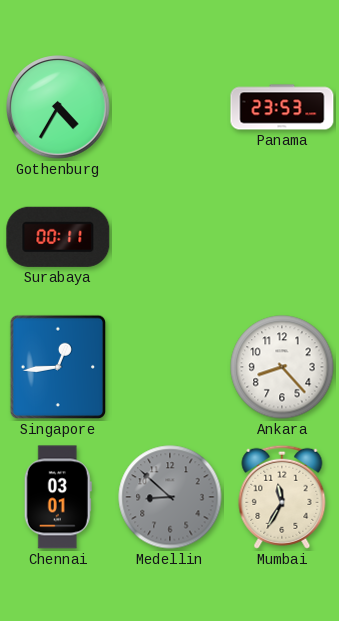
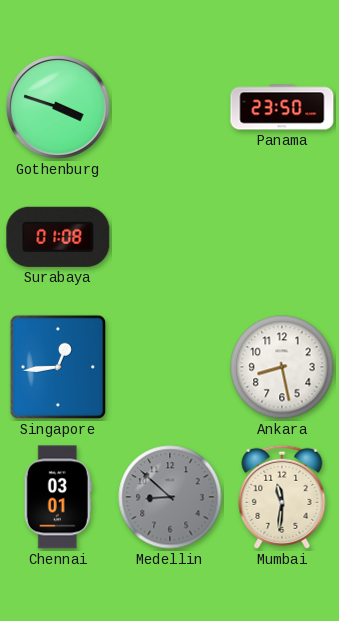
Gothenburg: 4:35 -> 3:48 (58, 107)
Panama: 23:53 -> 23:50 (282, 107)
Surabaya: 00:11 -> 01:08 (58, 237)
Ankara: 8:23 -> 8:28 (282, 367)
Mumbai: 11:35 -> 11:31 (282, 497)
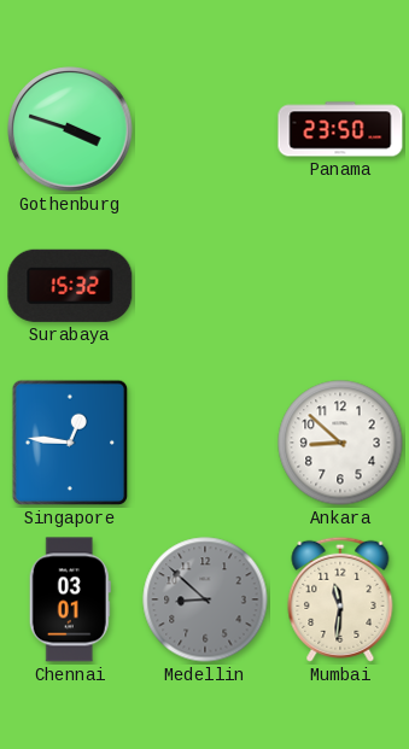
Surabaya: 01:08 -> 15:32 (70, 286)
Singapore: 12:44 -> 12:46 (70, 443)
Ankara: 8:28 -> 8:52 (340, 443)
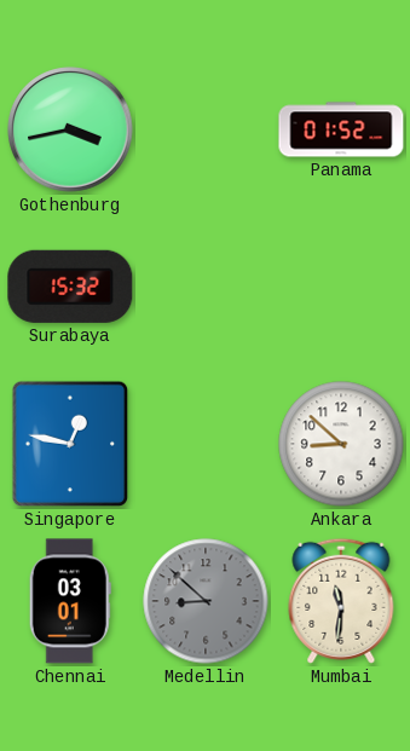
Gothenburg: 3:48 -> 3:43 (70, 129)
Panama: 23:50 -> 01:52 (341, 129)
Singapore: 12:46 -> 12:47 (70, 444)
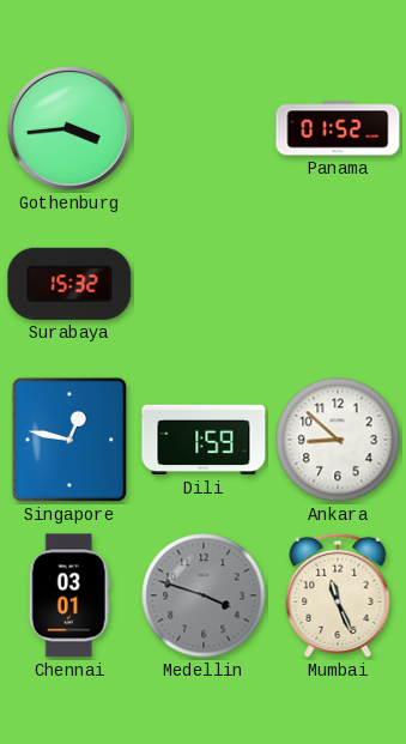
Gothenburg: 3:43 -> 3:44 (69, 128)
Dili: none -> 1:59 (204, 440)
Medellin: 8:52 -> 3:48 (204, 595)
Mumbai: 11:31 -> 11:26 (338, 595)
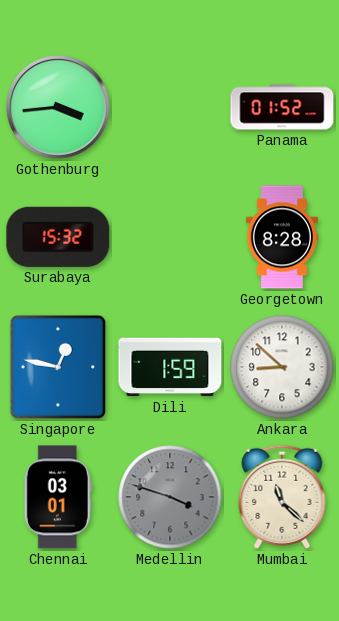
Georgetown: none -> 8:28 (282, 237)
Mumbai: 11:26 -> 11:22 (282, 497)
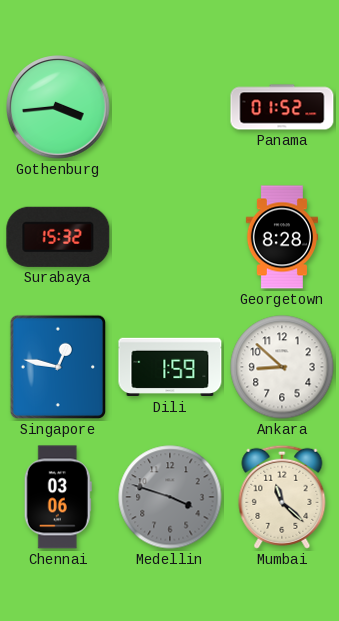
Chennai: 03:01 -> 03:06 (58, 497)
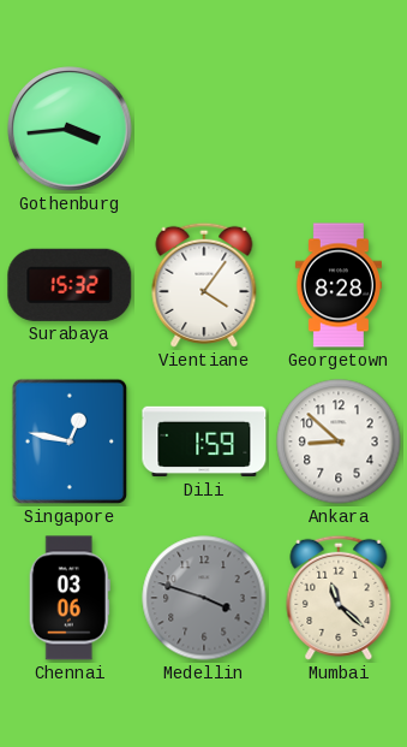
Panama: 01:52 -> none (282, 107)
Vientiane: none -> 4:06 (204, 285)
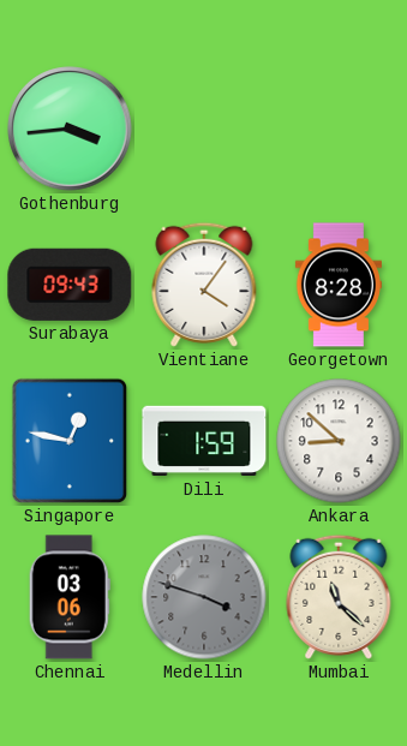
Surabaya: 15:32 -> 09:43 (70, 285)
